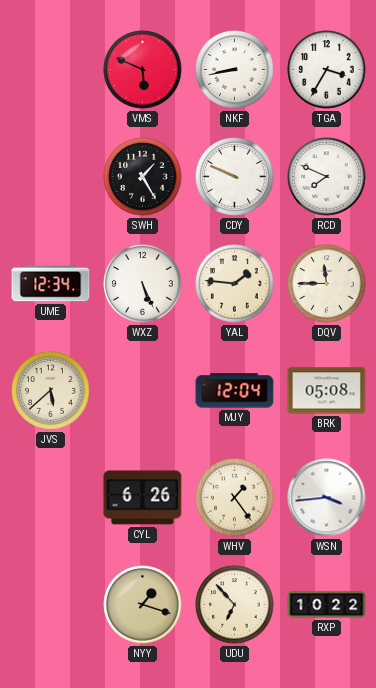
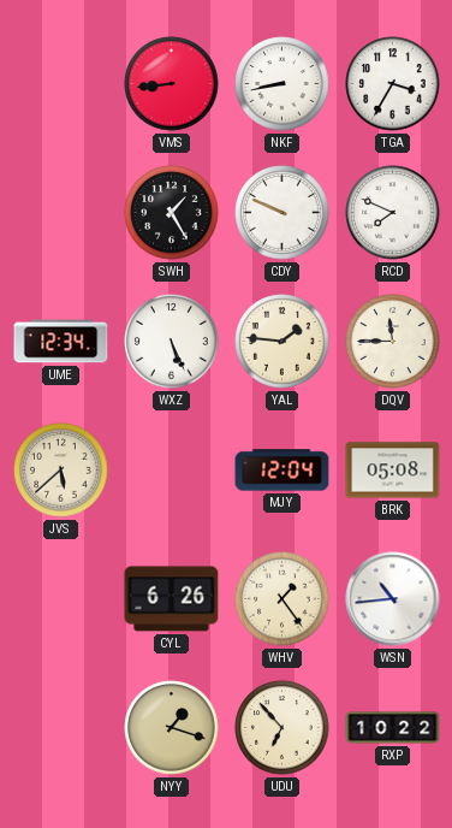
VMS: 5:49 -> 8:44 (172, 84)
WSN: 3:44 -> 10:44 (393, 599)
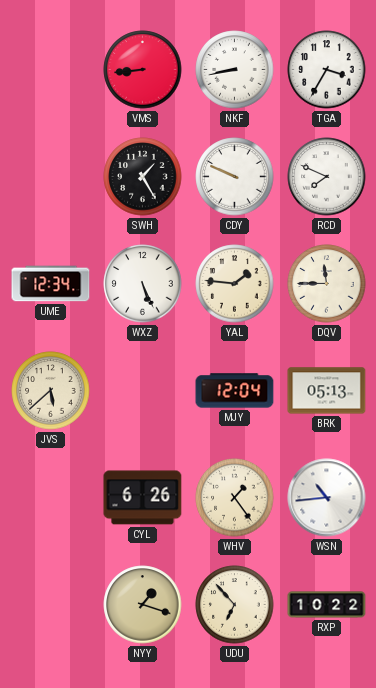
BRK: 05:08 -> 05:13 (327, 391)
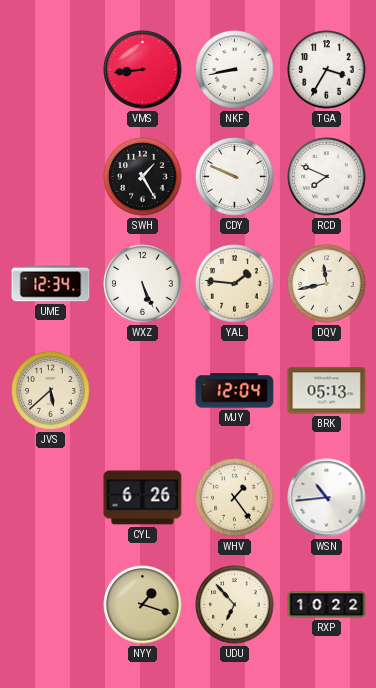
DQV: 11:45 -> 11:43 (327, 284)
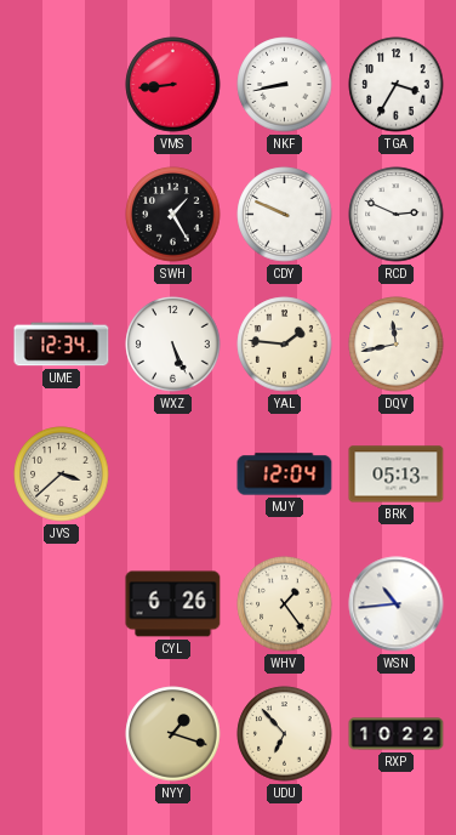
RCD: 7:49 -> 2:49 (397, 215)
JVS: 5:38 -> 3:38 (62, 475)
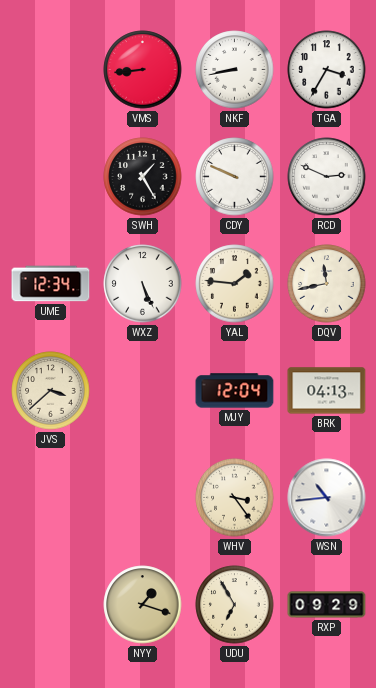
BRK: 05:13 -> 04:13 (327, 391)
CYL: 6:26 -> none (173, 604)
WHV: 1:24 -> 3:24 (235, 498)
UDU: 6:53 -> 6:55 (235, 605)
RXP: 10:22 -> 09:29 (327, 605)
